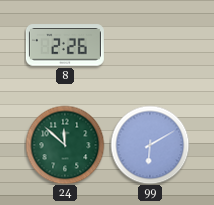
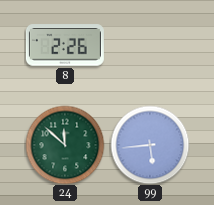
99: 6:10 -> 5:44 (150, 145)
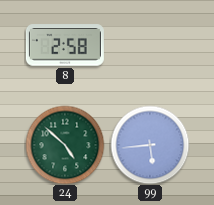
8: 2:26 -> 2:58 (65, 45)
24: 11:52 -> 4:52 (65, 145)
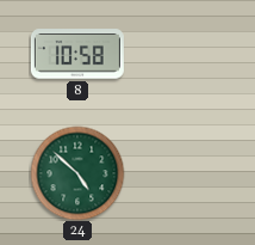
8: 2:58 -> 10:58 (77, 54)
99: 5:44 -> none (150, 145)
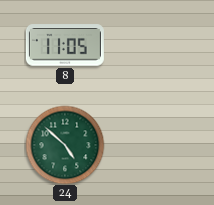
8: 10:58 -> 11:05 (65, 45)
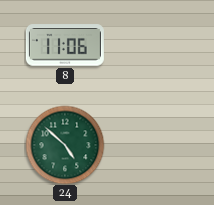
8: 11:05 -> 11:06 (65, 45)
